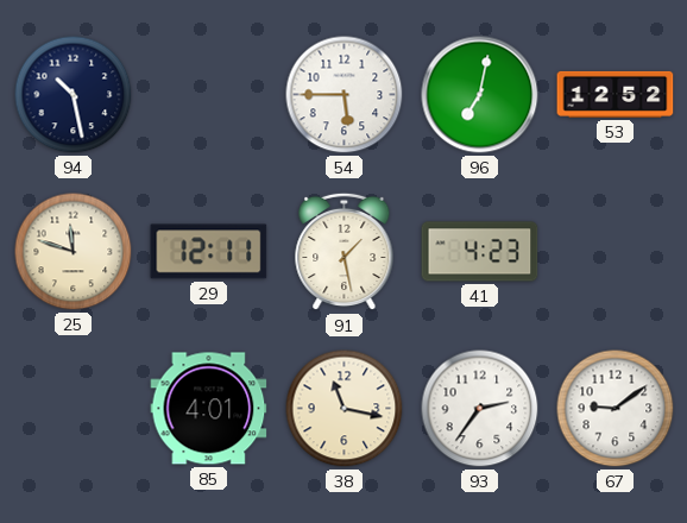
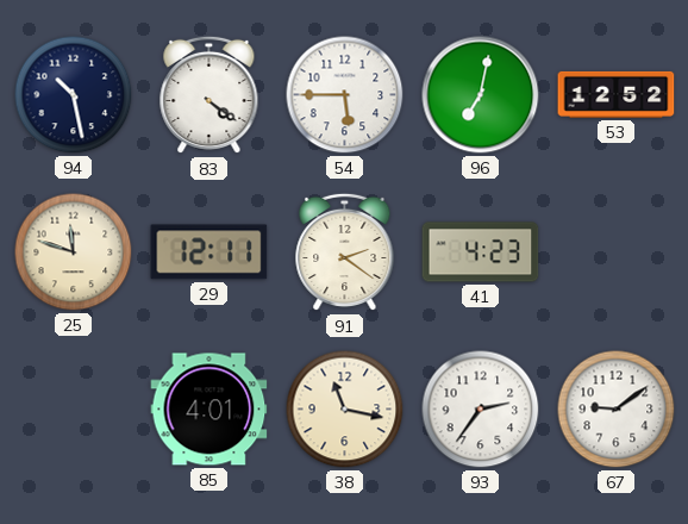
83: none -> 4:21 (209, 95)
91: 1:28 -> 2:21 (345, 252)
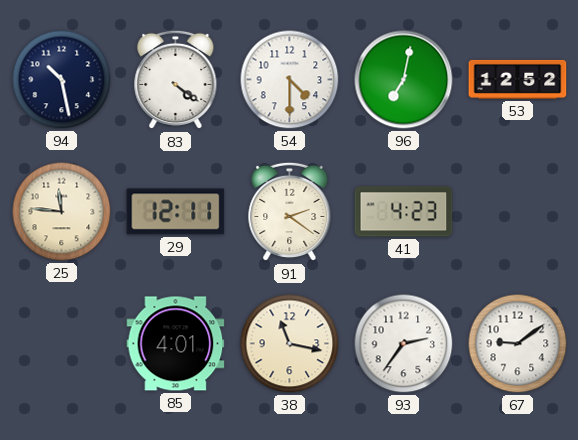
54: 5:45 -> 4:30 (290, 80)
25: 11:48 -> 11:46 (62, 212)
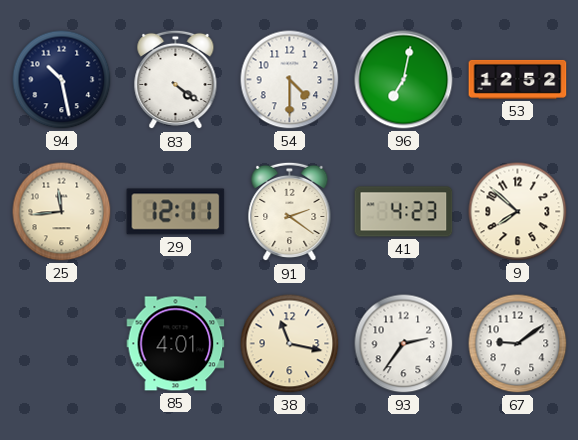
25: 11:46 -> 11:44 (62, 212)
9: none -> 7:52 (518, 212)
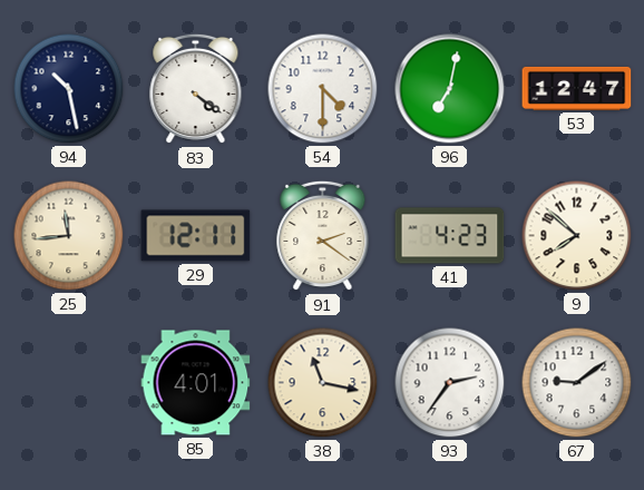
53: 12:52 -> 12:47 (577, 88)
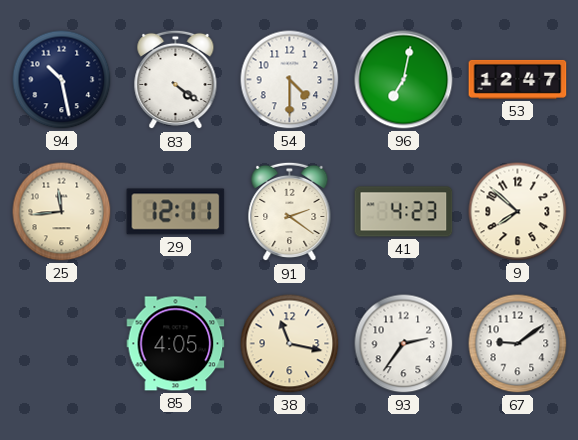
85: 4:01 -> 4:05 (176, 344)
